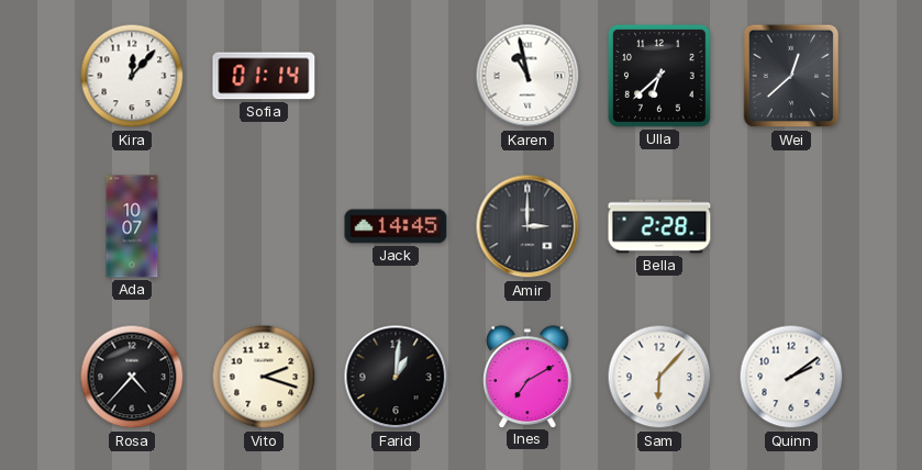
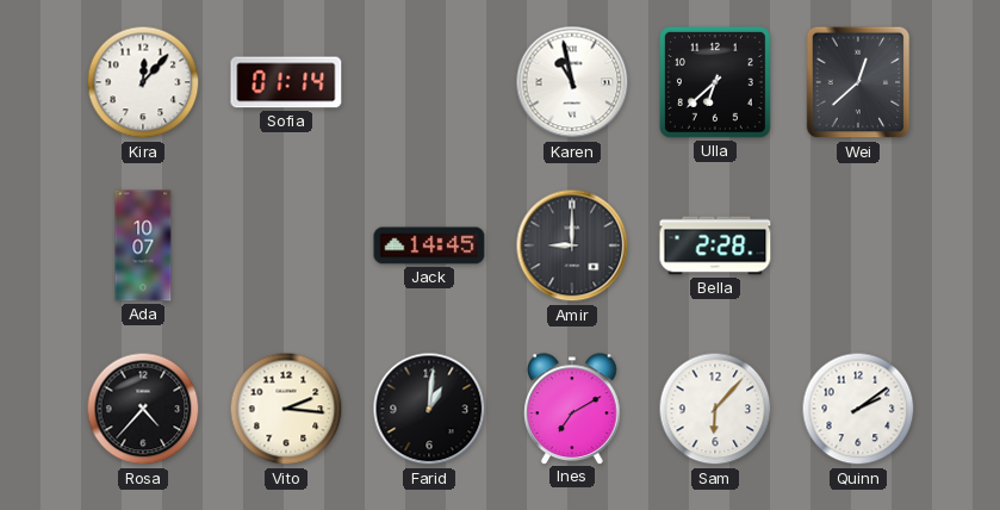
Amir: 3:00 -> 9:00 (572, 245)
Vito: 2:18 -> 2:16 (286, 409)
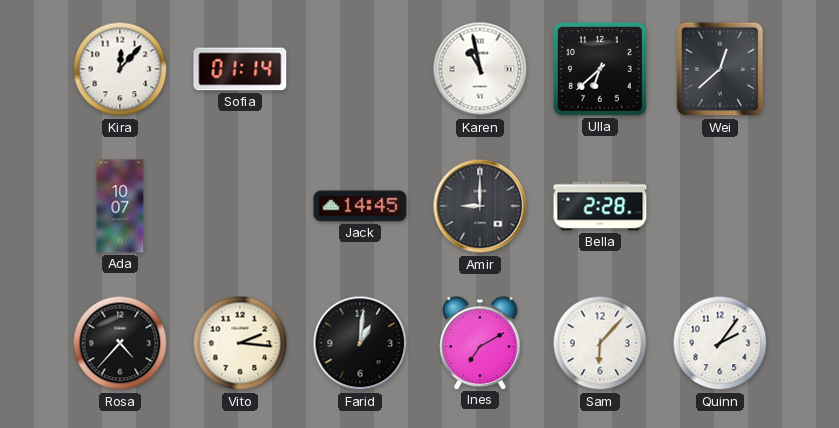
Quinn: 2:09 -> 2:06 (720, 343)
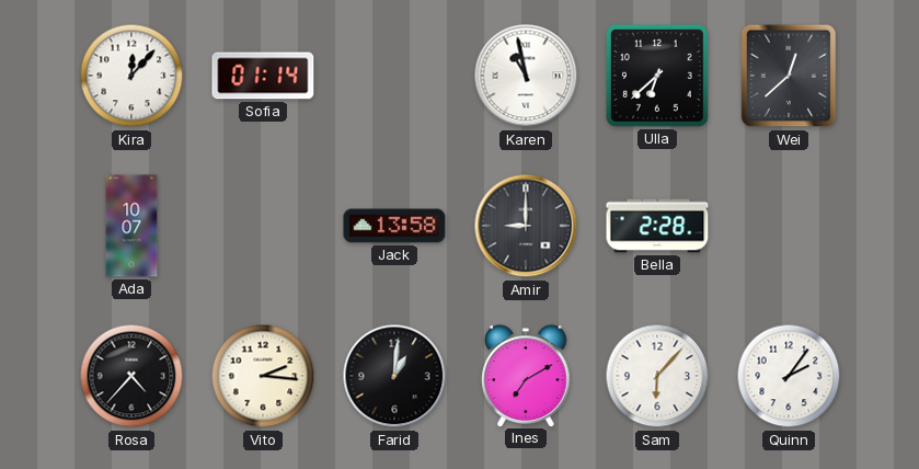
Jack: 14:45 -> 13:58 (394, 226)
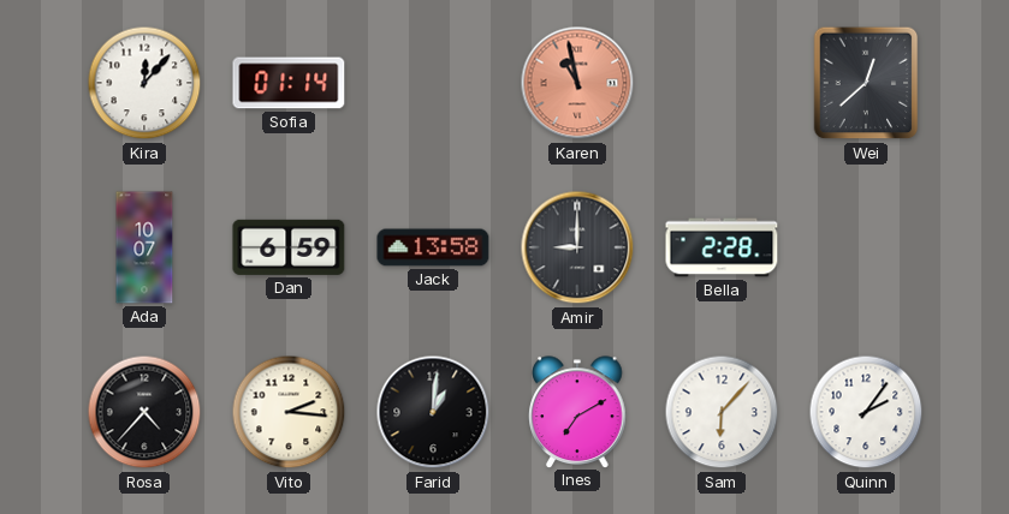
Karen dial: white -> salmon (577, 83)
Ulla: 6:38 -> none (657, 76)
Dan: none -> 6:59 (289, 247)
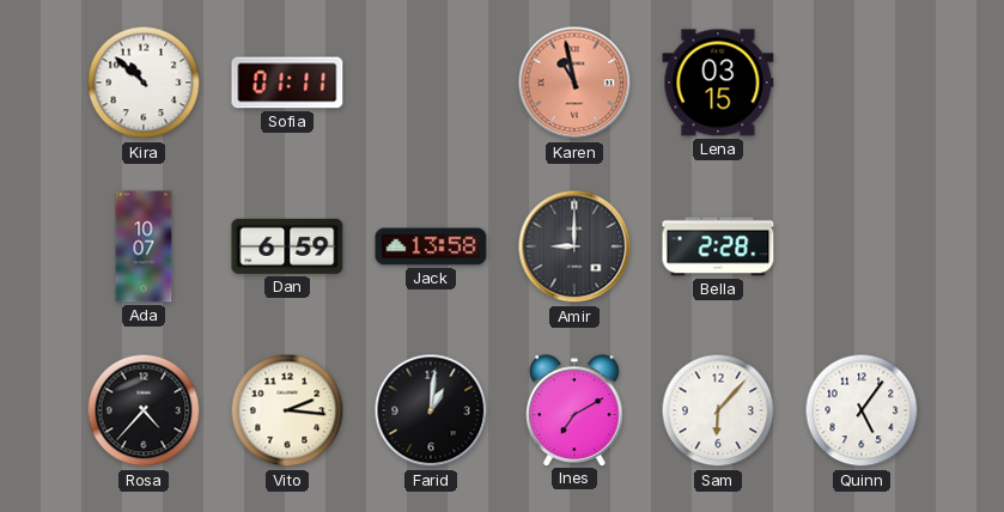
Kira: 12:07 -> 10:52 (144, 83)
Sofia: 01:14 -> 01:11 (287, 83)
Lena: none -> 03:15 (718, 83)
Wei: 12:38 -> none (866, 83)
Quinn: 2:06 -> 5:06 (862, 410)
